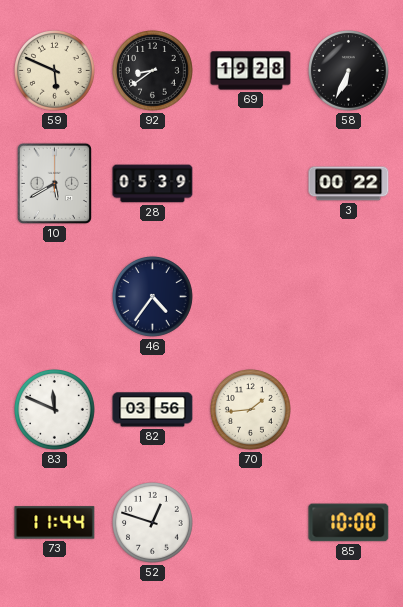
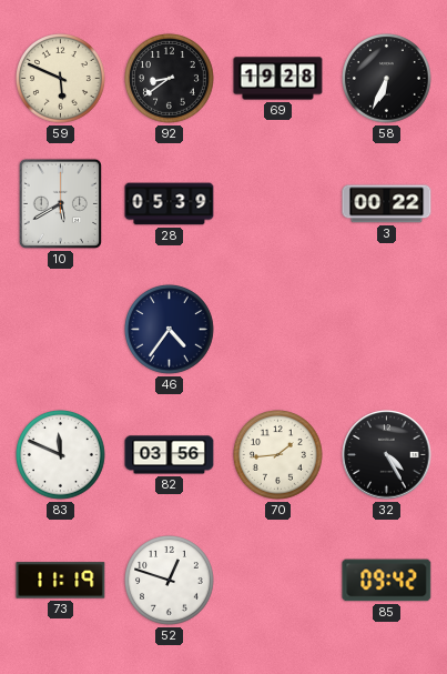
32: none -> 4:25 (387, 455)
73: 11:44 -> 11:19 (61, 581)
85: 10:00 -> 09:42 (387, 581)
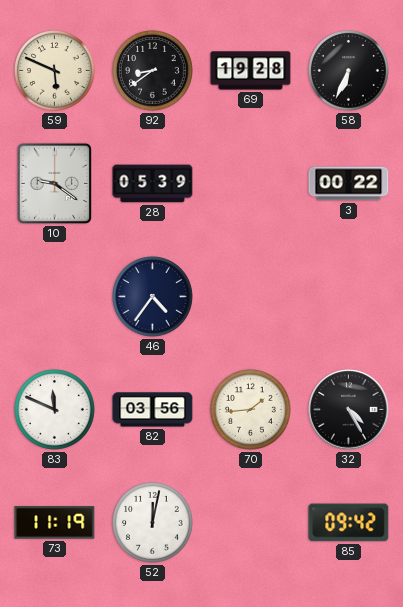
10: 5:40 -> 9:21 (54, 183)
52: 12:48 -> 12:02 (153, 523)
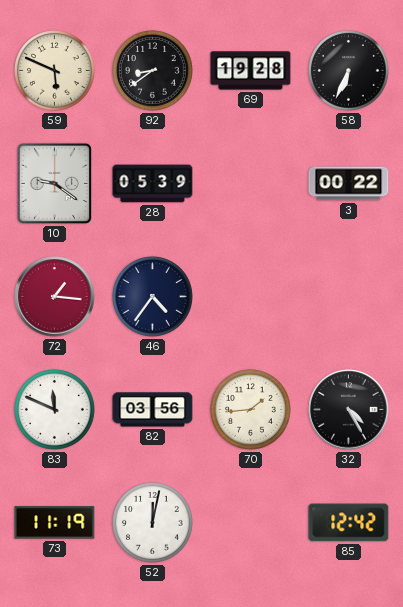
72: none -> 1:16 (55, 297)
85: 09:42 -> 12:42 (349, 523)
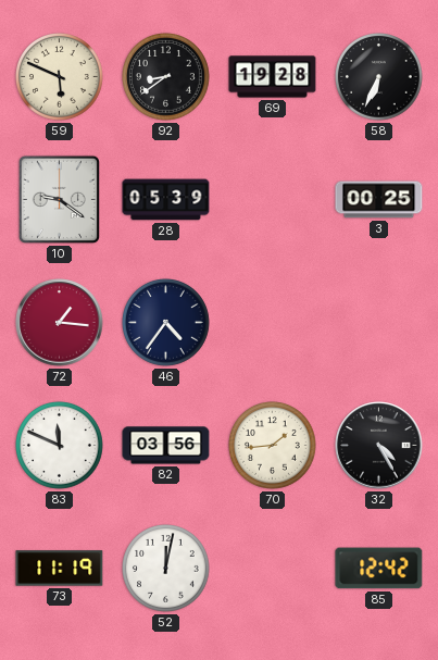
3: 00:22 -> 00:25 (379, 200)
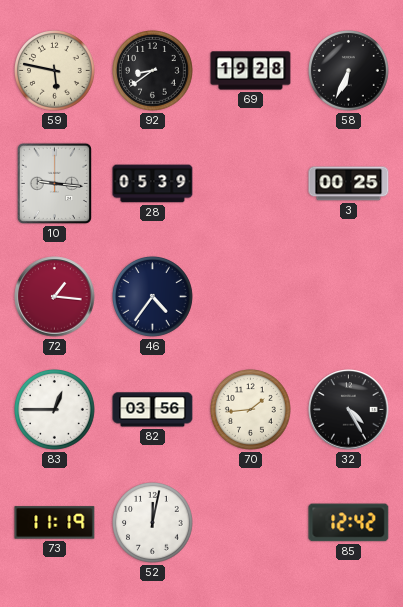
59: 5:49 -> 5:47 (55, 71)
10: 9:21 -> 9:16 (54, 183)
83: 11:49 -> 12:45 (55, 410)
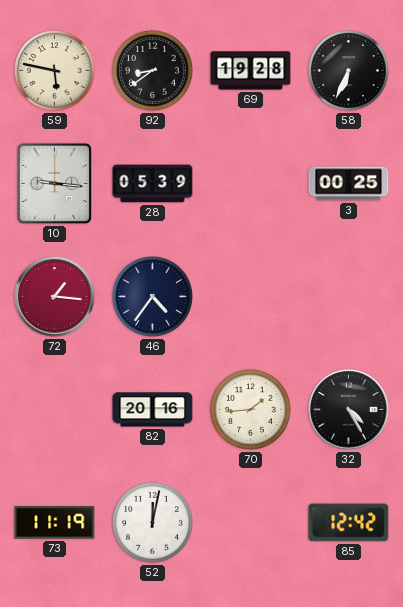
83: 12:45 -> none (55, 410)
82: 03:56 -> 20:16 (153, 410)
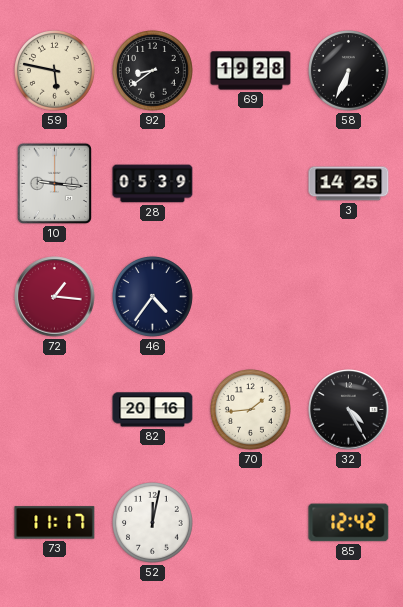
3: 00:25 -> 14:25 (349, 184)
73: 11:19 -> 11:17 (55, 523)
